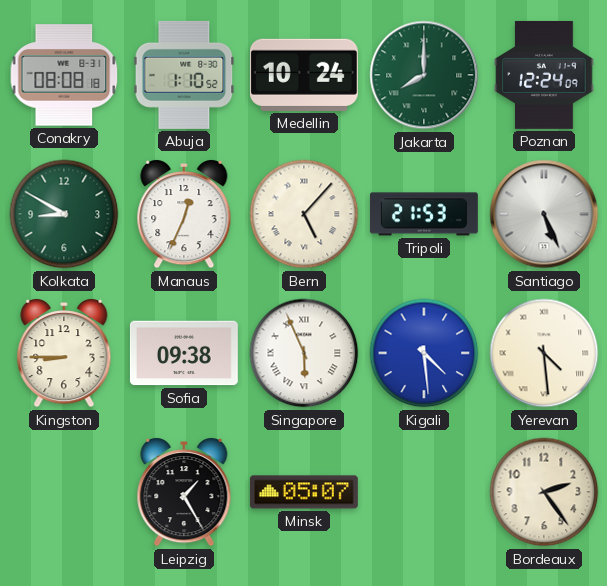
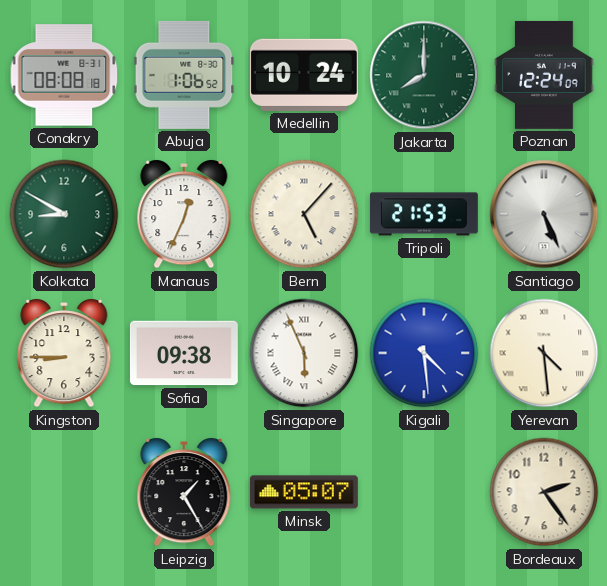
Abuja: 1:10 -> 1:06 (184, 75)
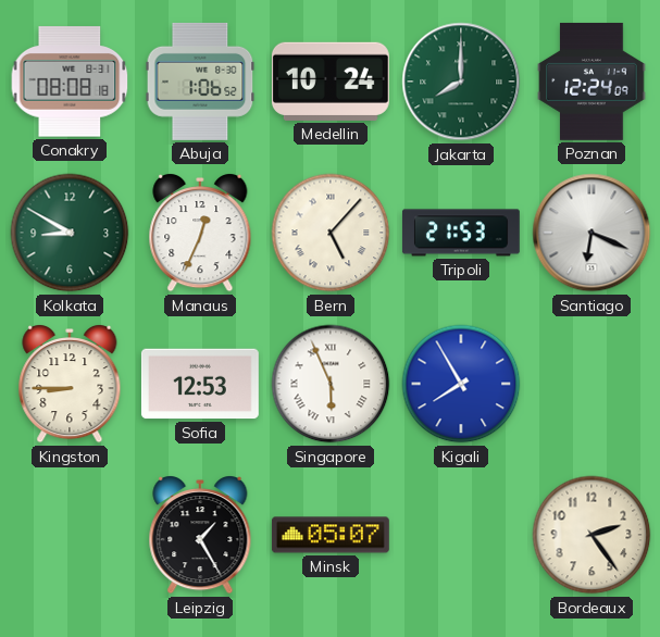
Santiago: 5:26 -> 6:19 (591, 233)
Sofia: 09:38 -> 12:53 (200, 384)
Kigali: 4:29 -> 7:55 (461, 384)
Yerevan: 4:29 -> none (544, 353)
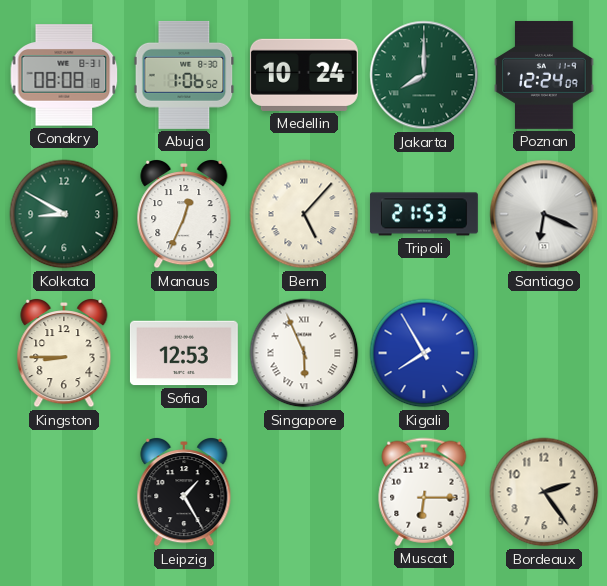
Minsk: 05:07 -> none (331, 535)
Muscat: none -> 6:15 (424, 492)
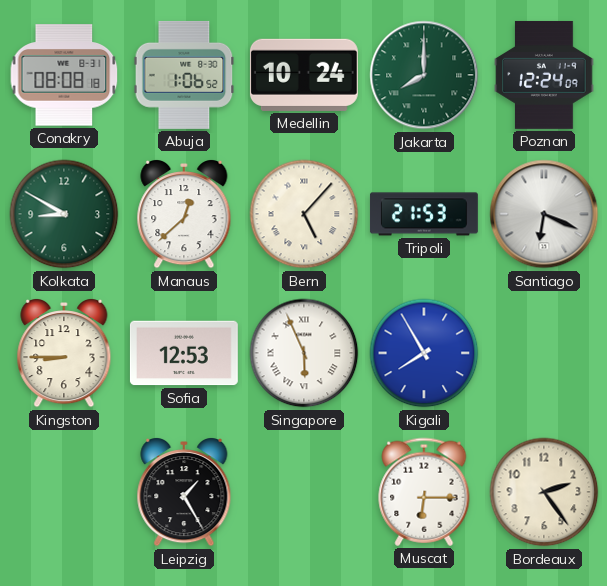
Manaus: 12:34 -> 12:38 (184, 215)
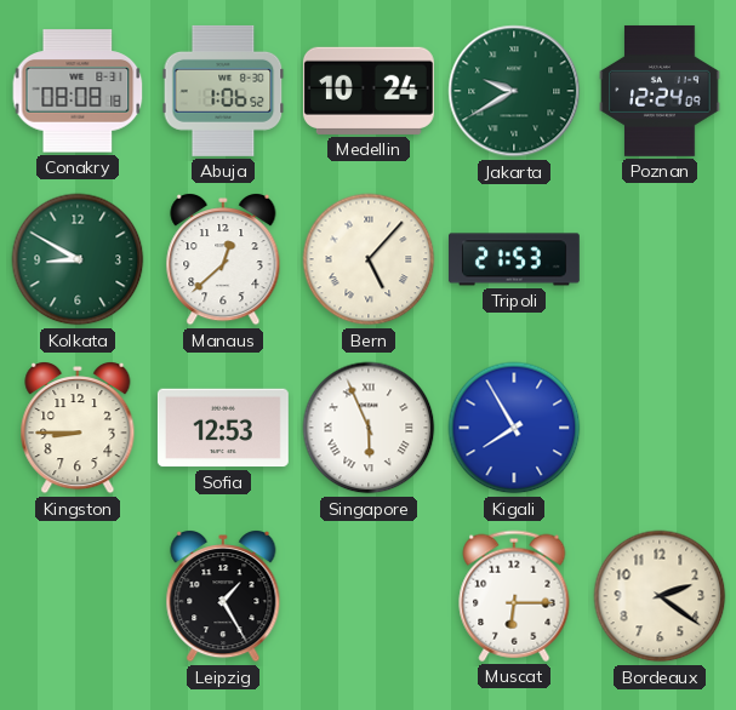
Jakarta: 8:00 -> 9:40 (514, 91)
Santiago: 6:19 -> none (544, 214)
Bordeaux: 2:24 -> 2:21 (660, 596)
